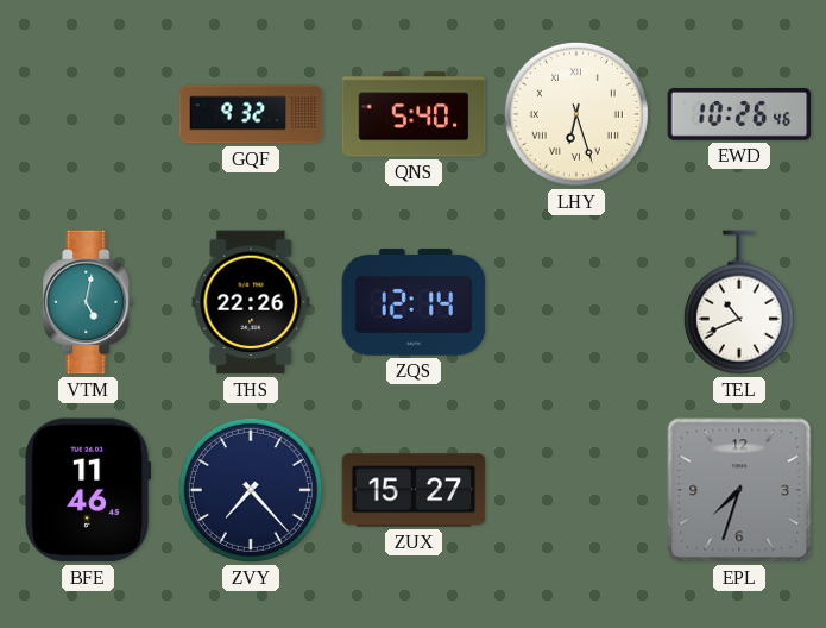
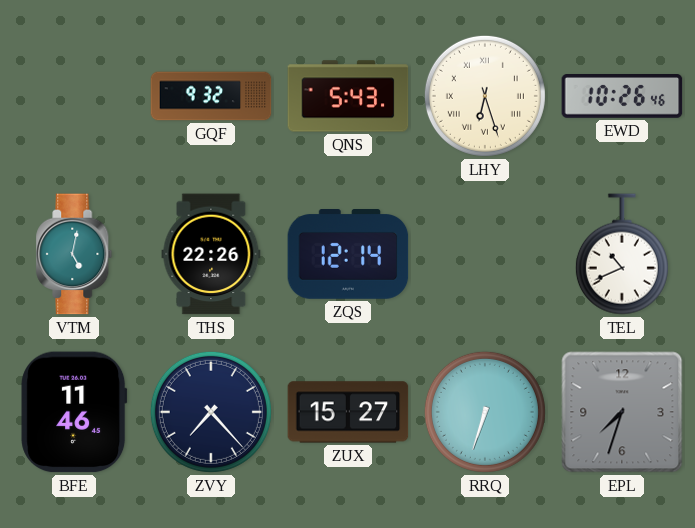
QNS: 5:40 -> 5:43 (348, 96)
RRQ: none -> 6:33 (485, 412)
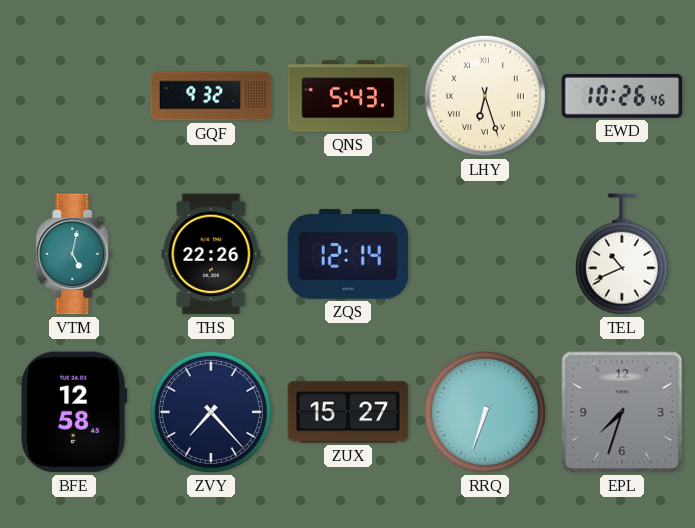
BFE: 11:46 -> 12:58 (74, 412)
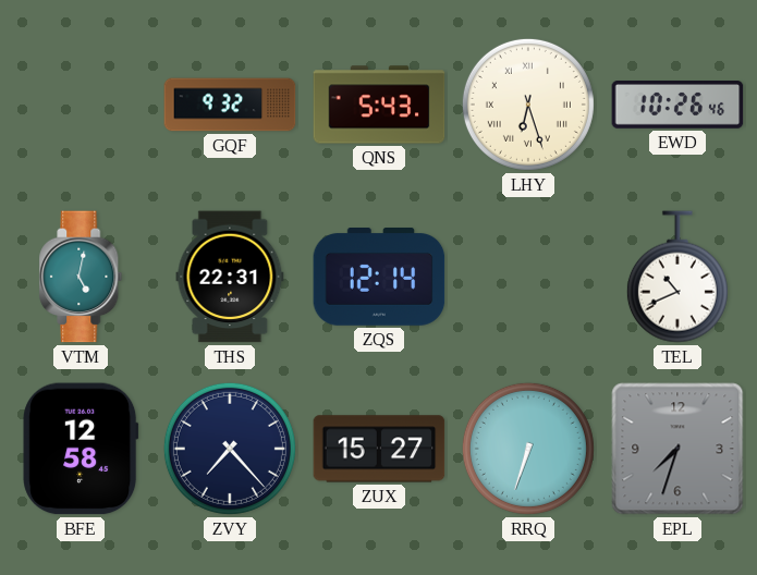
THS: 22:26 -> 22:31 (230, 277)
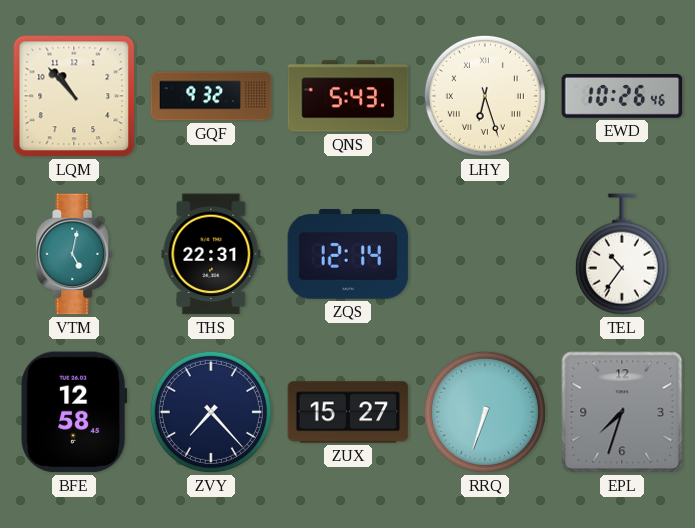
LQM: none -> 10:53 (74, 96)
TEL: 10:41 -> 10:36 (622, 254)
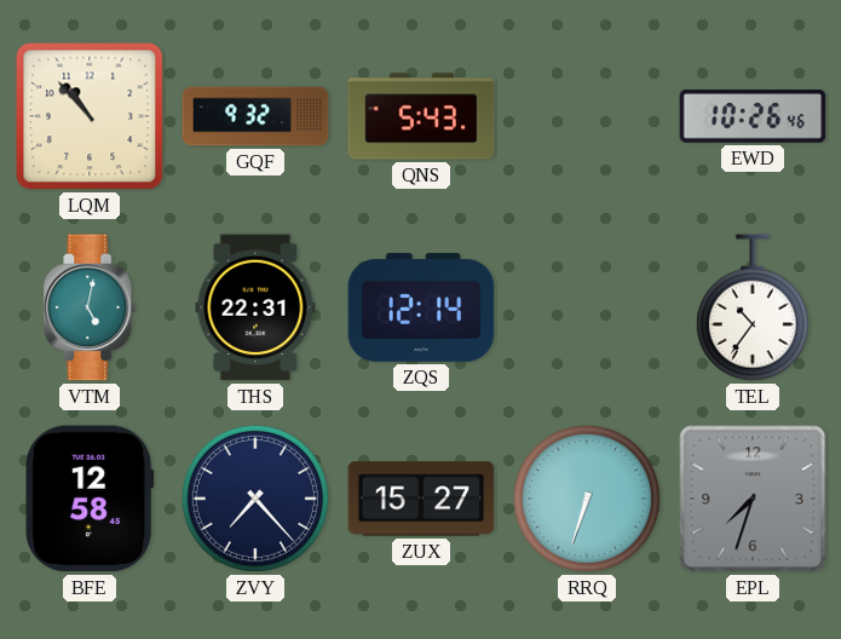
LHY: 6:27 -> none (485, 96)
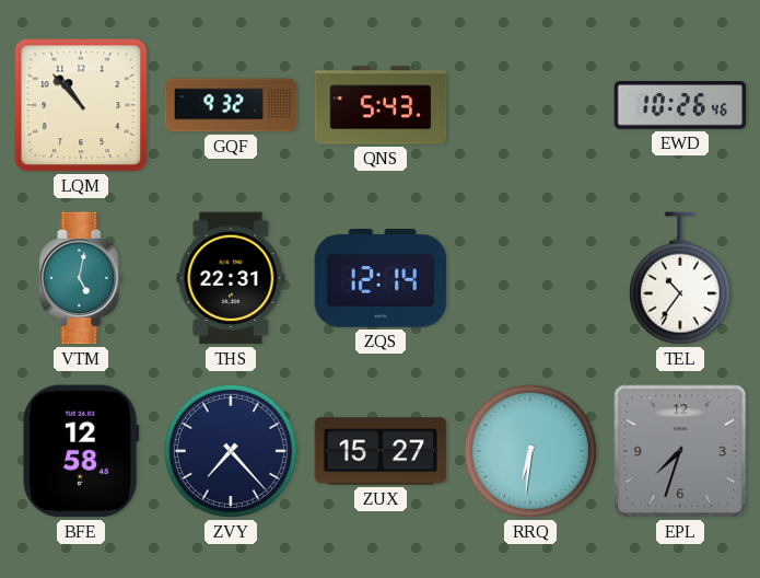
RRQ: 6:33 -> 6:31 (530, 451)
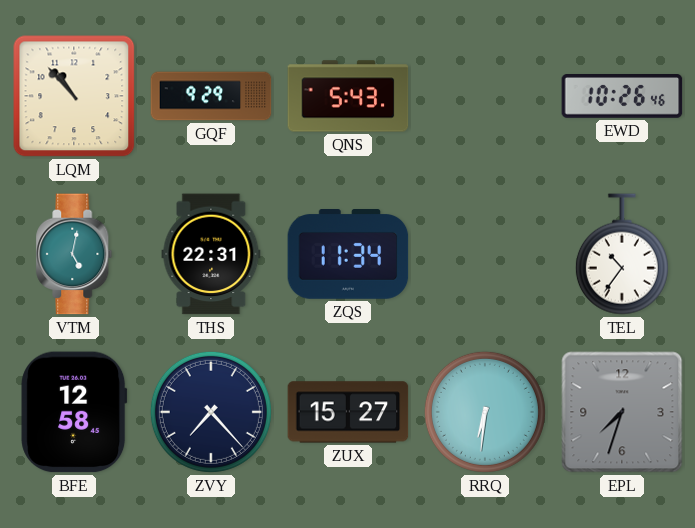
GQF: 9:32 -> 9:29 (211, 96)
ZQS: 12:14 -> 11:34 (348, 255)
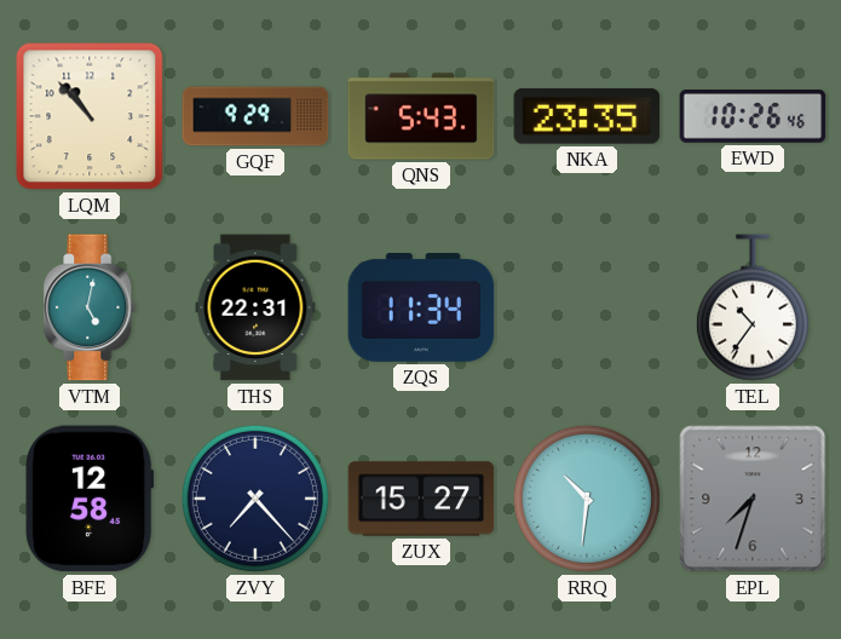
NKA: none -> 23:35 (587, 117)
RRQ: 6:31 -> 10:31 (587, 499)
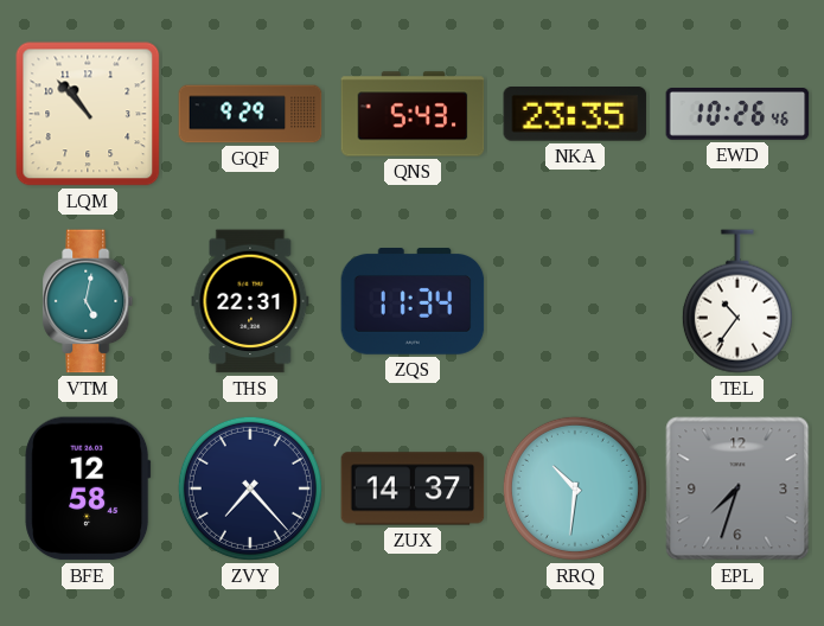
ZUX: 15:27 -> 14:37 (413, 488)
